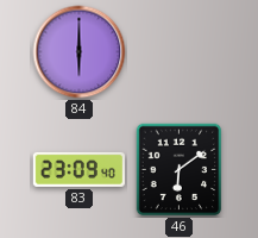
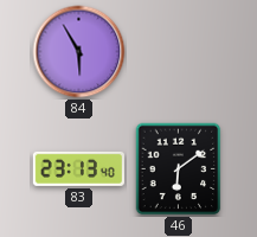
84: 6:00 -> 5:55 (79, 52)
83: 23:09 -> 23:13 (78, 168)
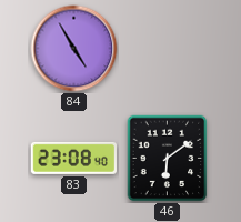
84: 5:55 -> 4:55 (74, 49)
83: 23:13 -> 23:08 (73, 158)
